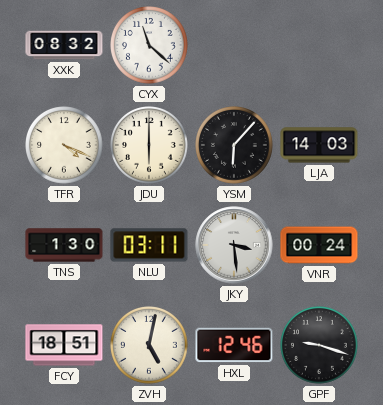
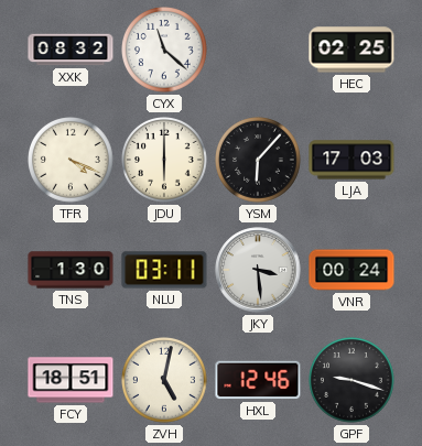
HEC: none -> 02:25 (351, 50)
LJA: 14:03 -> 17:03 (351, 160)
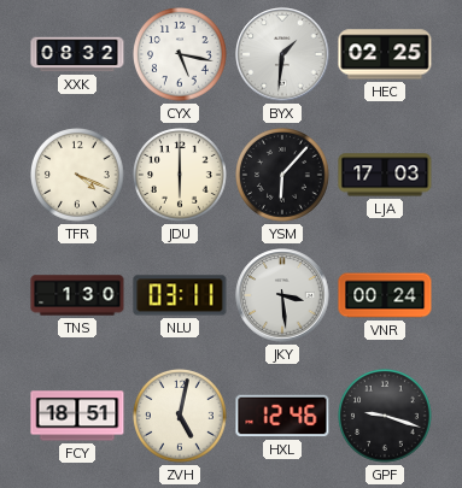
CYX: 11:22 -> 5:17 (181, 55)
BYX: none -> 1:31 (282, 54)
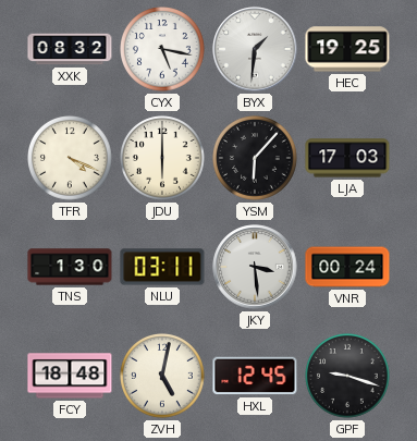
HEC: 02:25 -> 19:25 (347, 49)
FCY: 18:51 -> 18:48 (70, 376)
HXL: 12:46 -> 12:45 (255, 376)
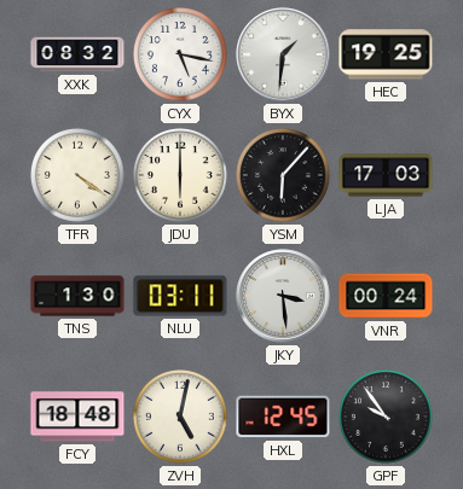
TFR: 4:19 -> 4:21 (79, 176)
GPF: 9:18 -> 9:54 (387, 418)
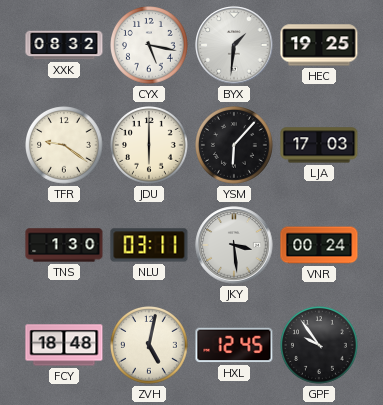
TFR: 4:21 -> 9:21 (65, 146)
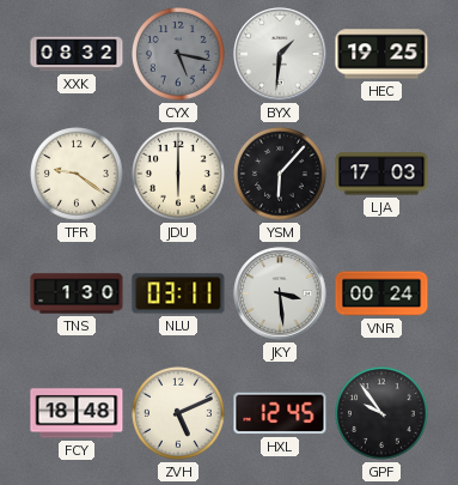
CYX dial: white -> grey (179, 55)
ZVH: 5:02 -> 5:11 (179, 414)
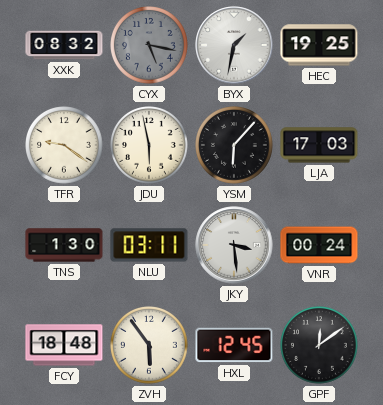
BYX: 1:31 -> 1:32 (234, 45)
JDU: 6:00 -> 5:58 (150, 146)
ZVH: 5:11 -> 5:54 (150, 346)
GPF: 9:54 -> 12:09 (320, 346)
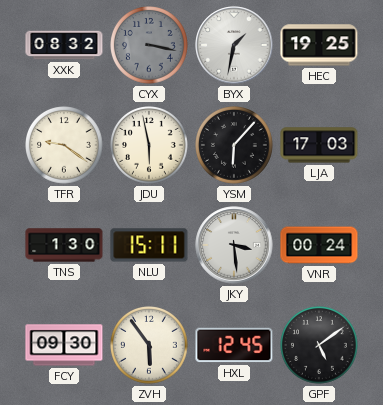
CYX: 5:17 -> 3:17 (150, 46)
NLU: 03:11 -> 15:11 (149, 245)
FCY: 18:48 -> 09:30 (64, 345)
GPF: 12:09 -> 5:09 (320, 346)
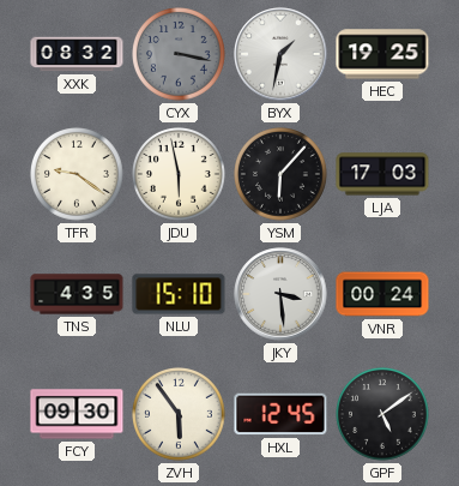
TNS: 1:30 -> 4:35 (77, 294)
NLU: 15:11 -> 15:10 (179, 294)
